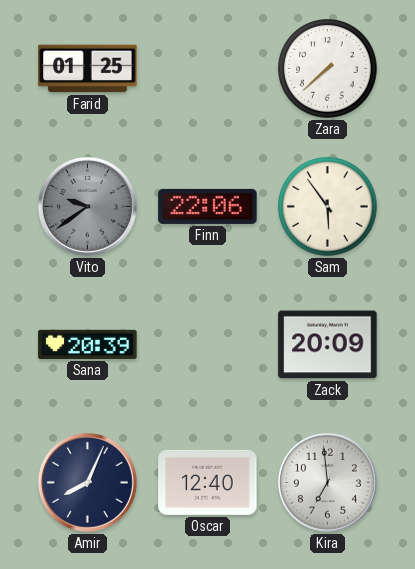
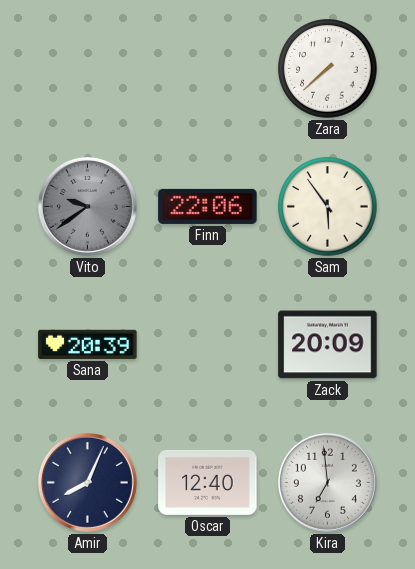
Farid: 01:25 -> none (88, 69)
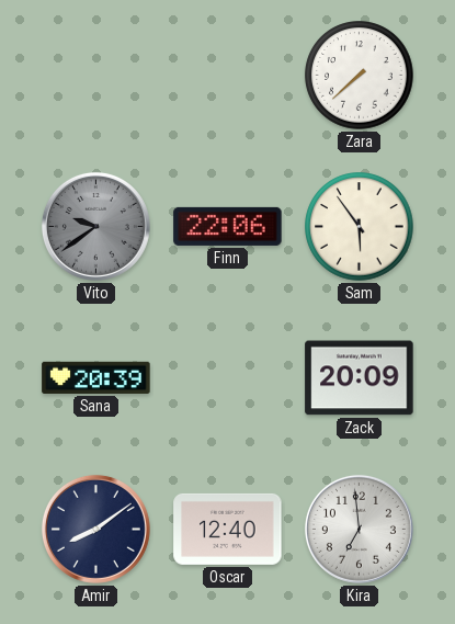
Amir: 8:04 -> 8:09 (95, 529)
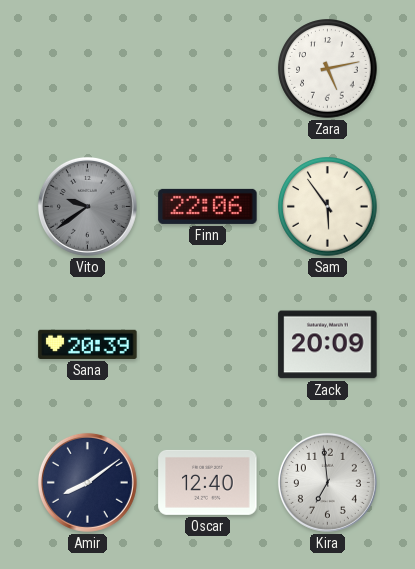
Zara: 7:38 -> 5:13 (328, 69)
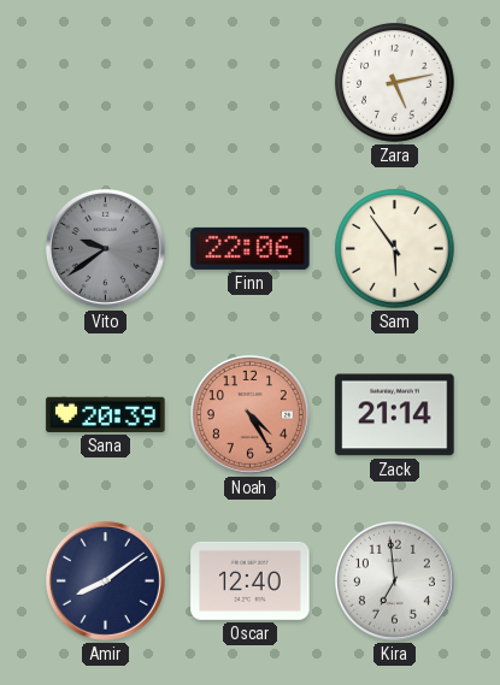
Noah: none -> 4:25 (249, 414)
Zack: 20:09 -> 21:14 (395, 415)
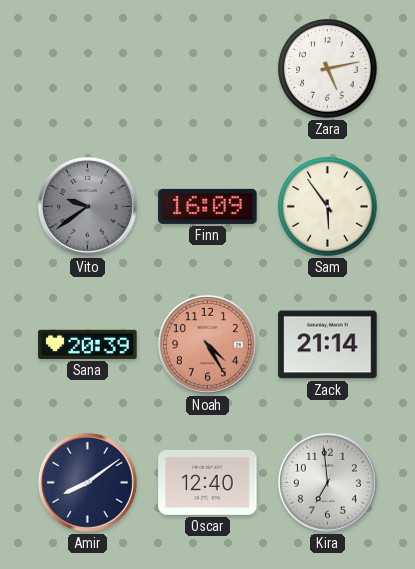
Finn: 22:06 -> 16:09 (208, 206)
